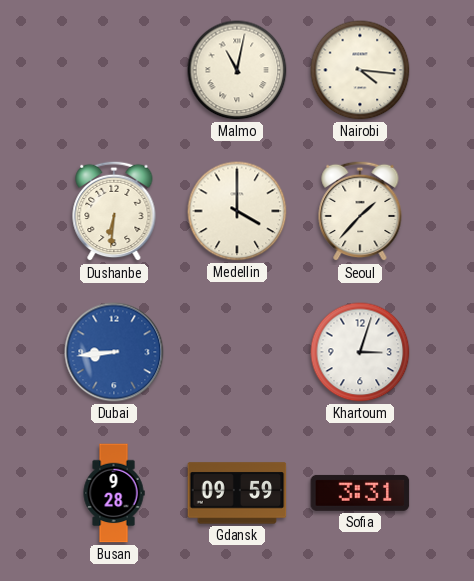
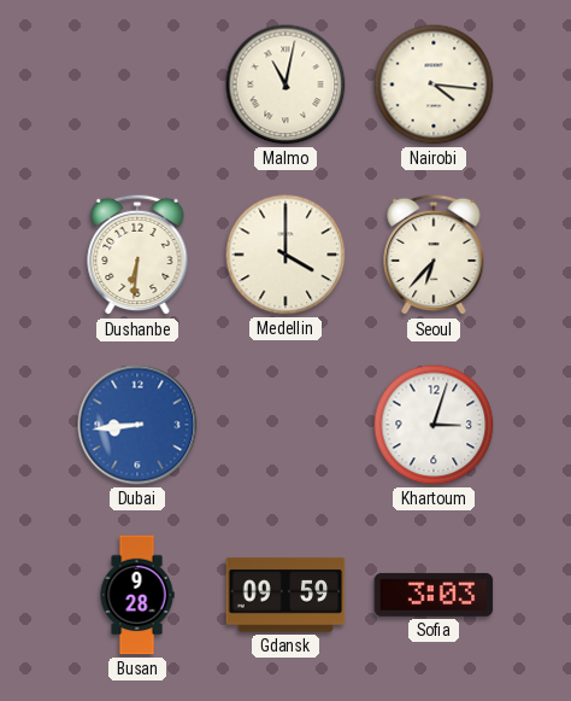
Seoul: 1:37 -> 6:37 (434, 255)
Sofia: 3:31 -> 3:03 (434, 595)
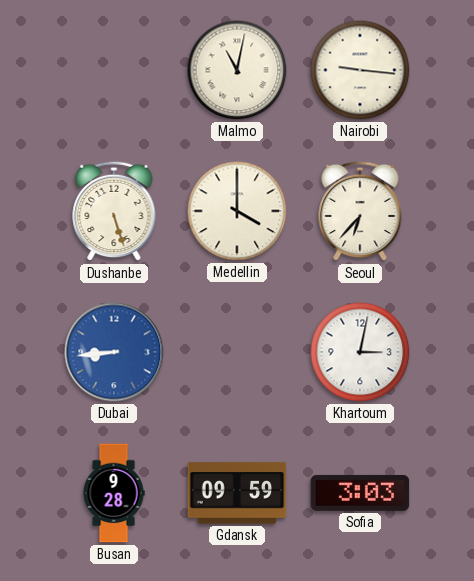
Nairobi: 4:16 -> 9:16 (360, 70)
Dushanbe: 6:31 -> 5:27 (114, 211)
Khartoum: 3:03 -> 3:02 (360, 352)
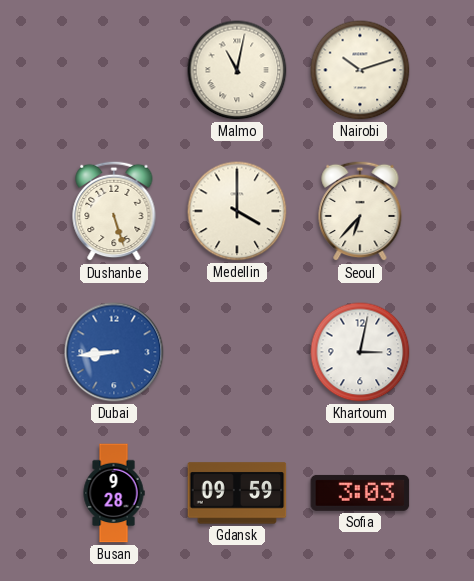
Nairobi: 9:16 -> 10:12 (360, 70)
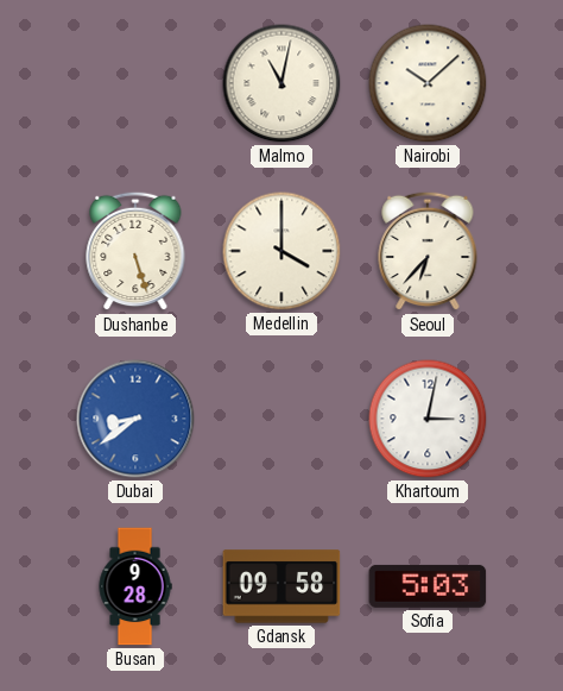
Nairobi: 10:12 -> 10:08 (428, 83)
Dubai: 8:44 -> 8:39 (135, 419)
Gdansk: 09:59 -> 09:58 (281, 586)
Sofia: 3:03 -> 5:03 (428, 586)
